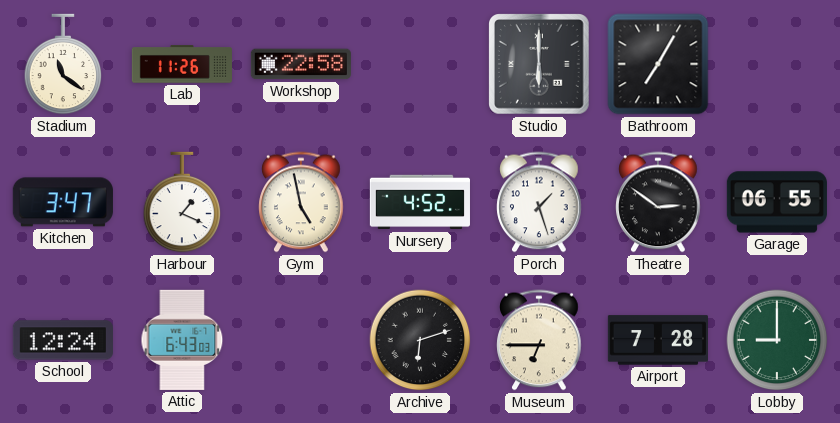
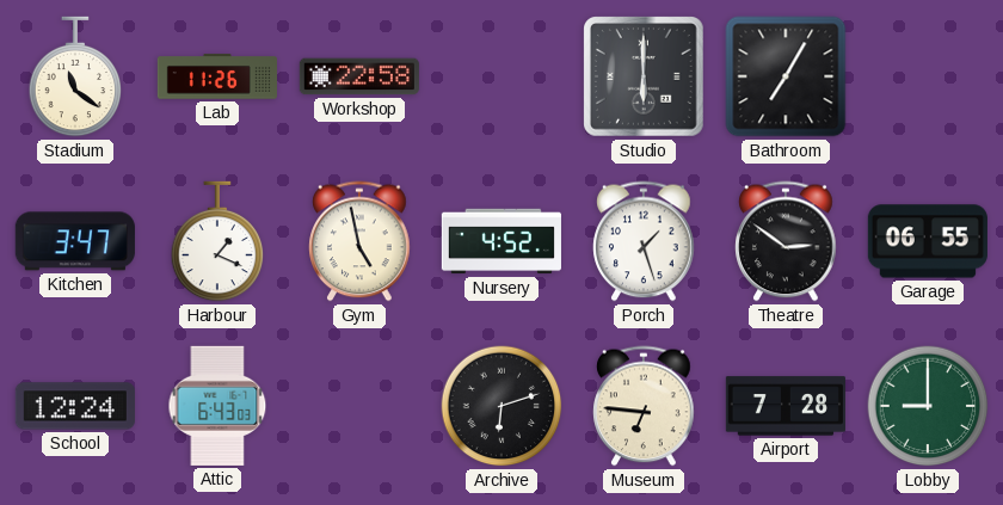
Museum: 6:45 -> 6:46 (644, 406)
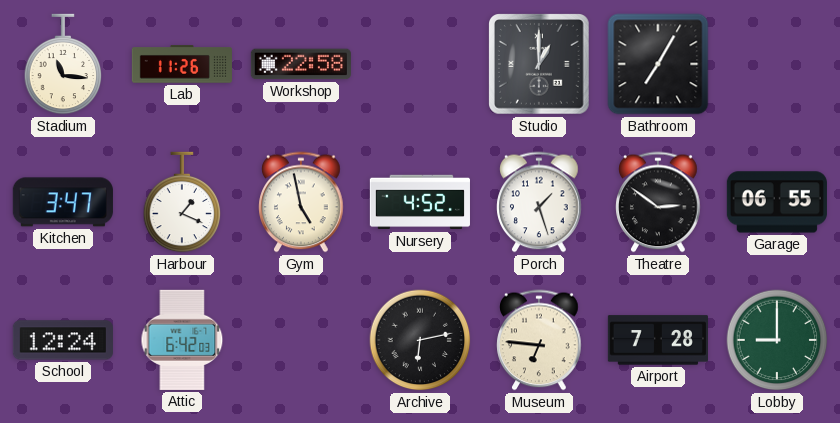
Stadium: 11:21 -> 11:16 (63, 64)
Studio: 6:00 -> 1:00 (540, 65)
Attic: 6:43 -> 6:42 (182, 340)
Archive: 6:12 -> 6:13 (420, 340)
